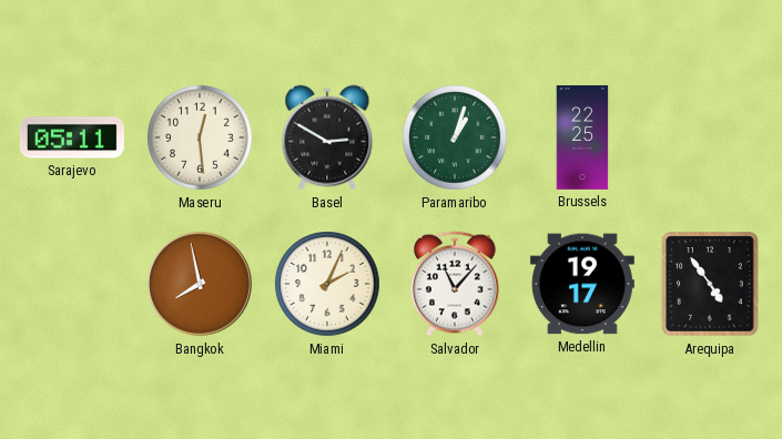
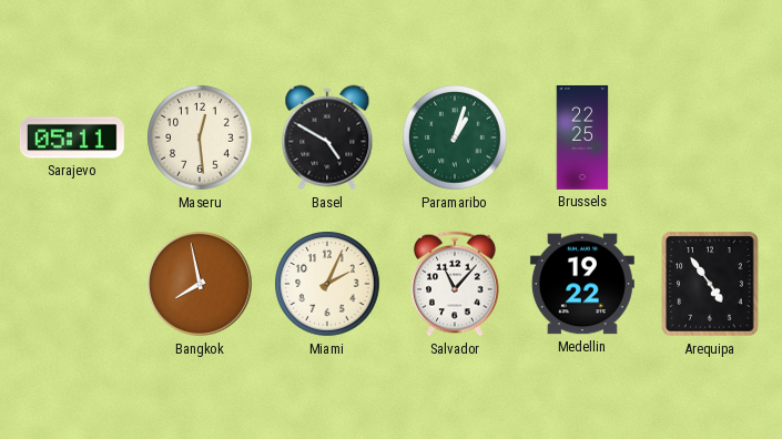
Basel: 2:50 -> 4:50 (327, 137)
Medellin: 19:17 -> 19:22 (582, 284)
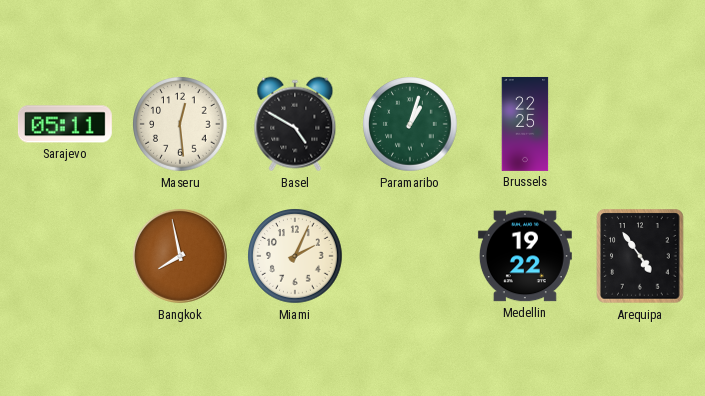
Salvador: 11:07 -> none (455, 284)
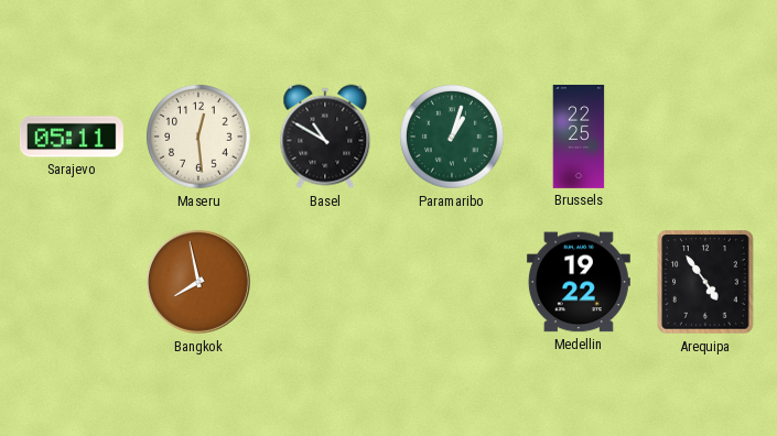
Basel: 4:50 -> 10:50 (325, 137)
Miami: 2:04 -> none (295, 256)
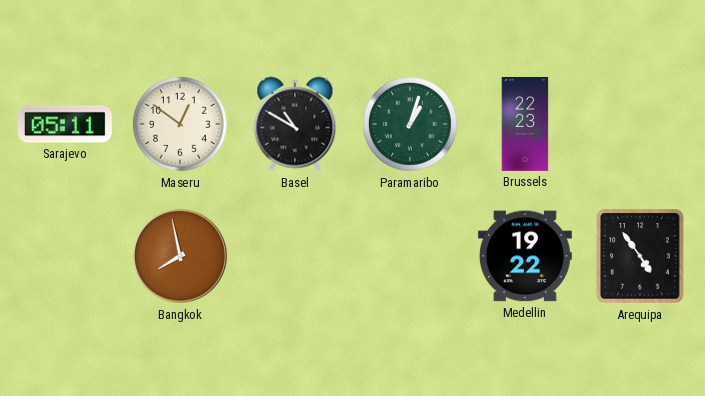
Maseru: 12:29 -> 12:51 (180, 124)
Brussels: 22:25 -> 22:23 (525, 124)
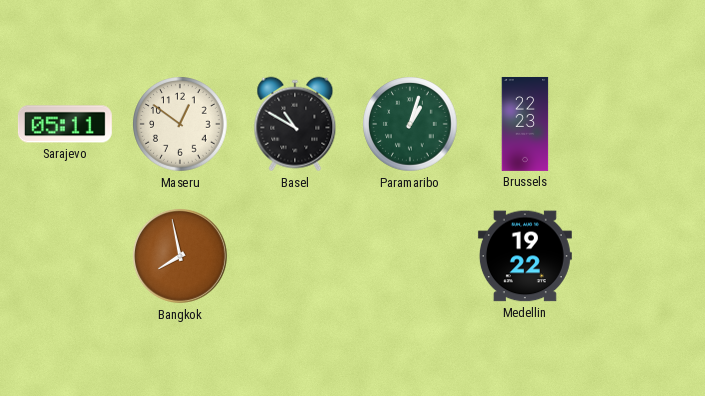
Arequipa: 4:54 -> none (640, 256)
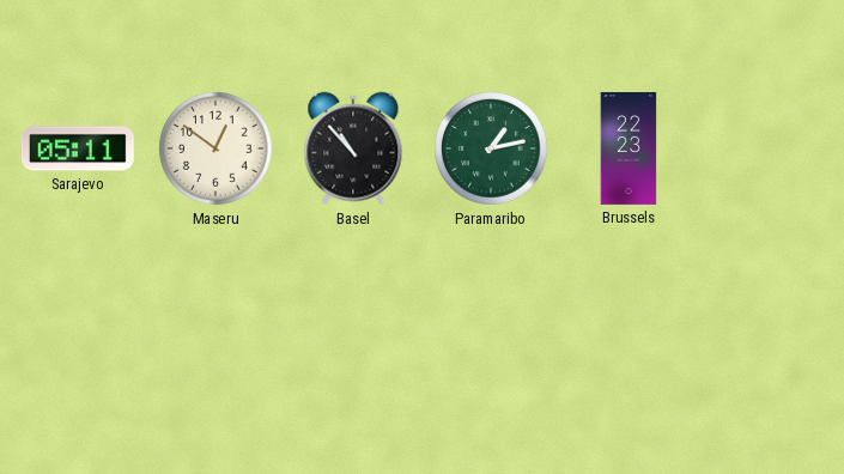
Basel: 10:50 -> 10:53 (353, 148)
Paramaribo: 1:03 -> 1:13 (491, 148)
Bangkok: 7:58 -> none (180, 256)
Medellin: 19:22 -> none (525, 256)
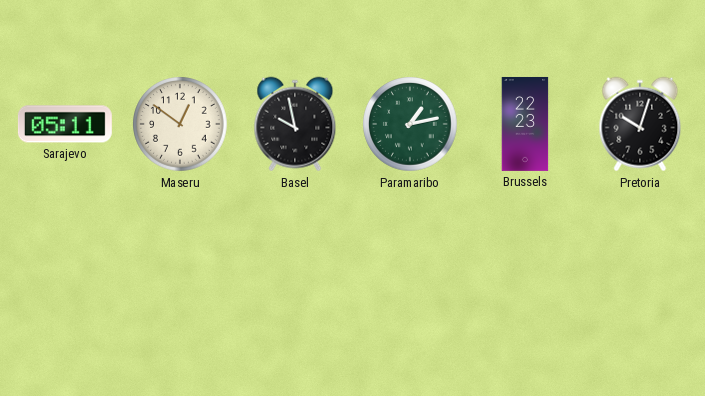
Basel: 10:53 -> 9:58 (295, 124)
Pretoria: none -> 10:03 (640, 124)
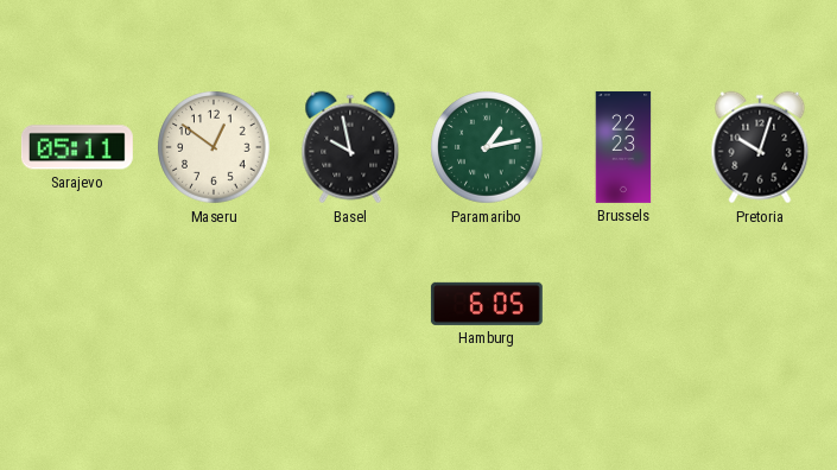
Hamburg: none -> 6:05 (487, 304)
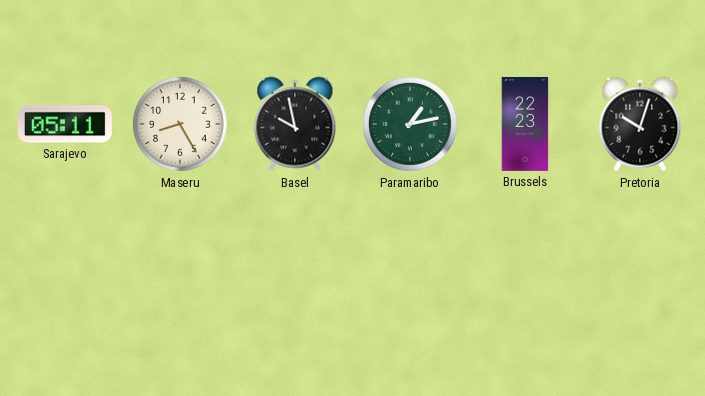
Maseru: 12:51 -> 8:25 (180, 124)
Hamburg: 6:05 -> none (487, 304)
